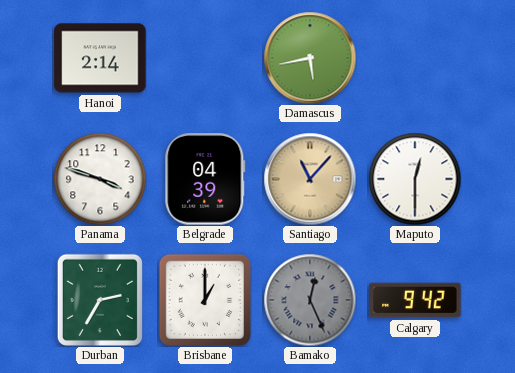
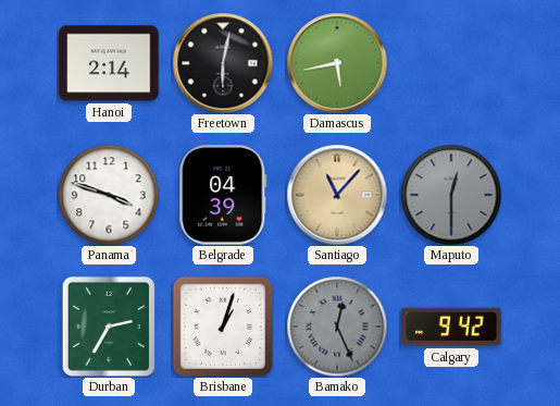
Freetown: none -> 6:02 (223, 63)
Maputo dial: white -> grey (451, 195)
Brisbane: 1:00 -> 1:03 (223, 327)
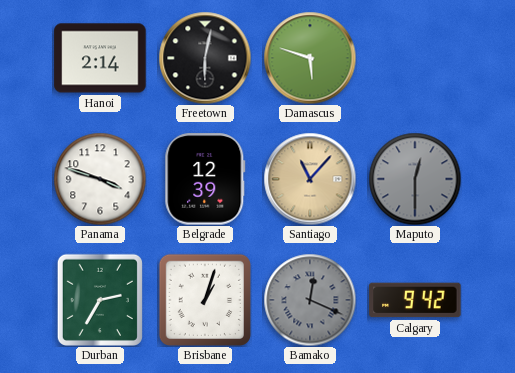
Damascus: 5:43 -> 5:48 (310, 58)
Belgrade: 04:39 -> 12:39 (205, 179)
Bamako: 12:26 -> 12:19 (310, 300)
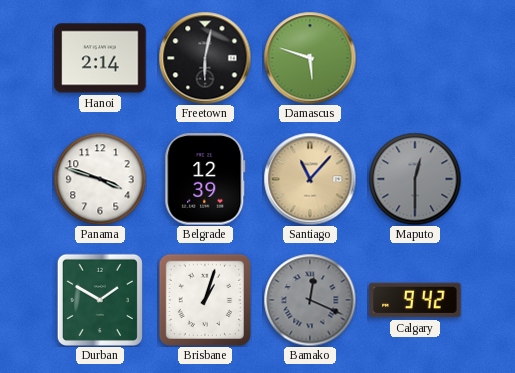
Durban: 2:35 -> 1:50 (100, 300)
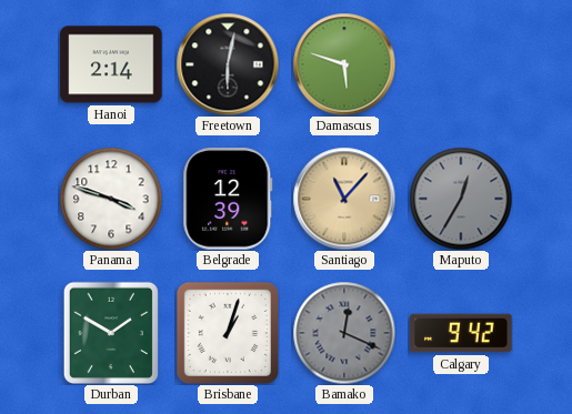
Maputo: 12:30 -> 12:35 (461, 199)
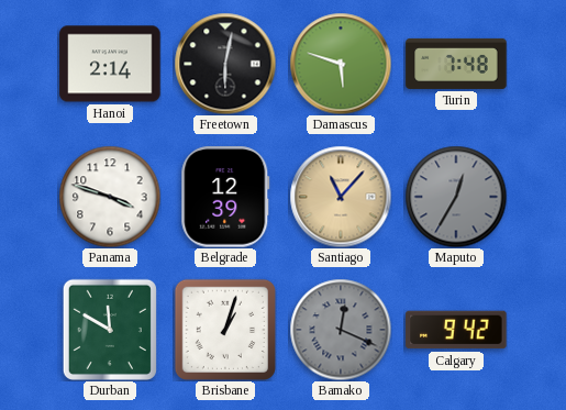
Turin: none -> 7:48 (456, 64)
Durban: 1:50 -> 11:50 (110, 330)
